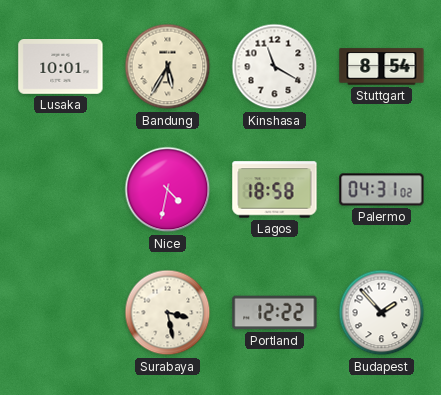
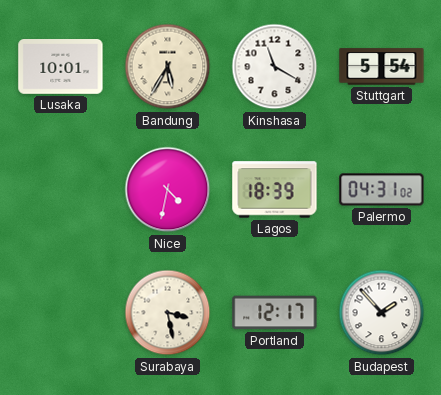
Stuttgart: 8:54 -> 5:54 (382, 67)
Lagos: 18:58 -> 18:39 (275, 190)
Portland: 12:22 -> 12:17 (275, 313)
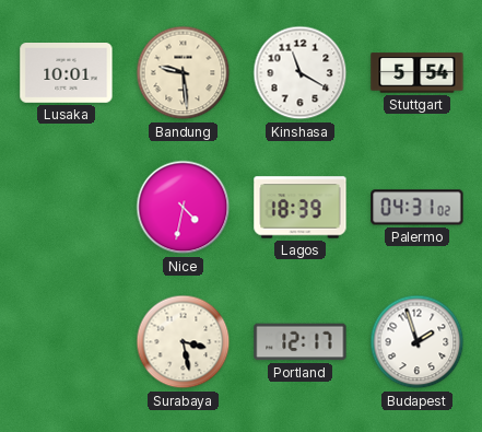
Bandung: 5:35 -> 9:29 (184, 73)
Budapest: 1:53 -> 1:57 (418, 342)
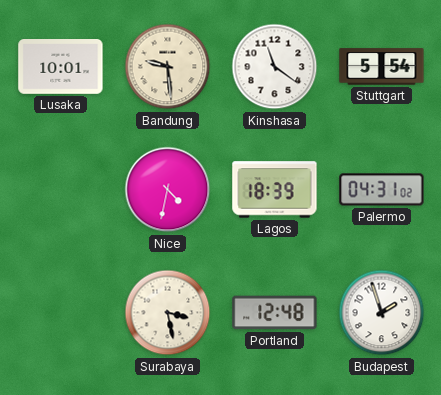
Kinshasa: 11:20 -> 11:21 (275, 67)
Portland: 12:17 -> 12:48 (275, 313)
